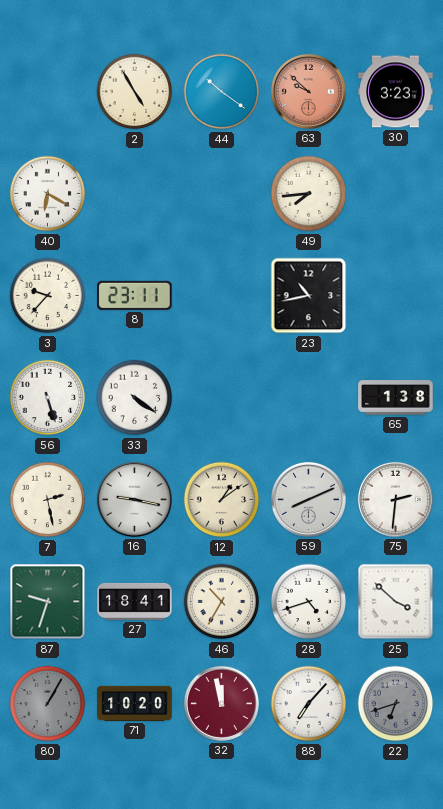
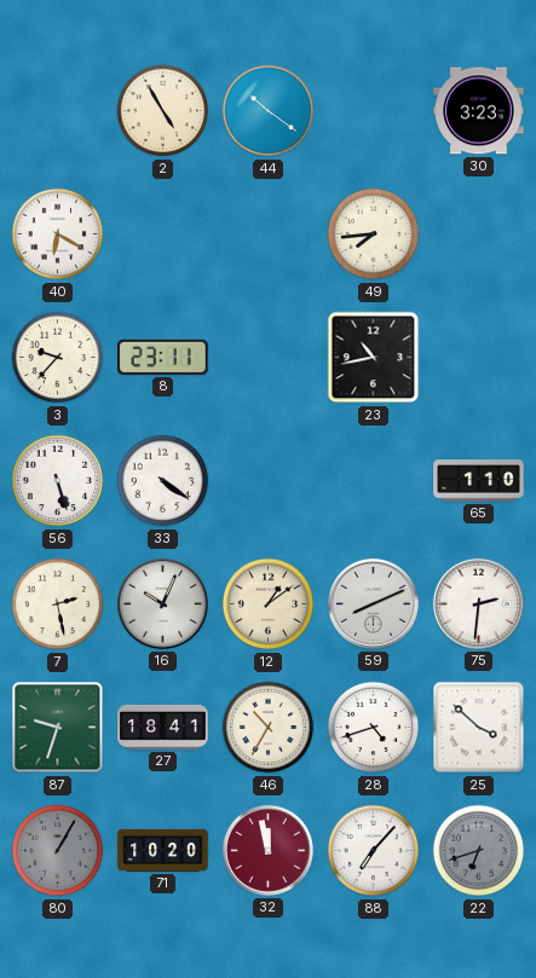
63: 9:52 -> none (308, 91)
65: 1:38 -> 1:10 (479, 481)
16: 9:17 -> 10:04 (162, 603)
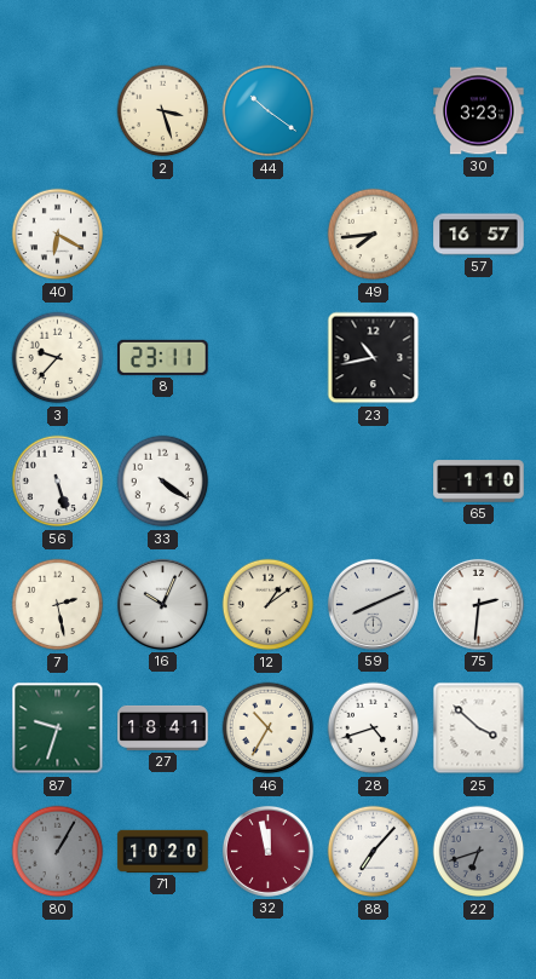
2: 4:55 -> 3:27 (163, 111)
57: none -> 16:57 (479, 235)
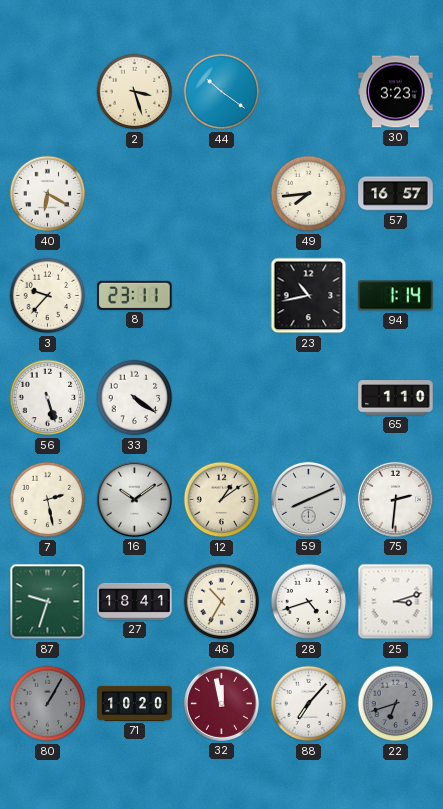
94: none -> 1:14 (396, 296)
16: 10:04 -> 10:09 (134, 499)
25: 3:52 -> 3:12 (396, 602)
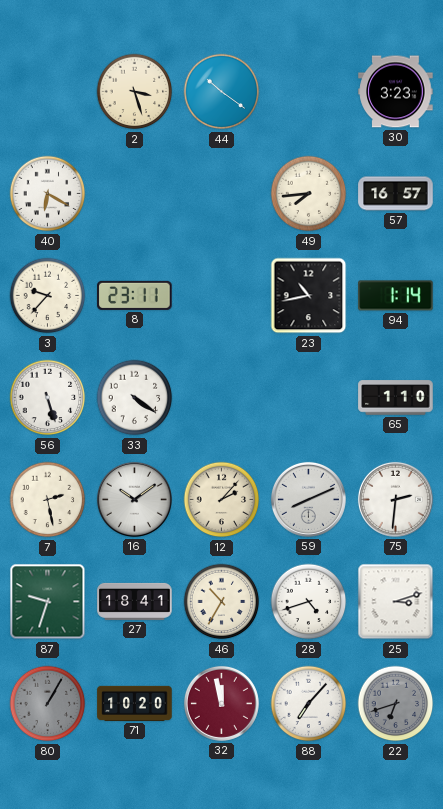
12: 1:09 -> 2:07 (222, 500)
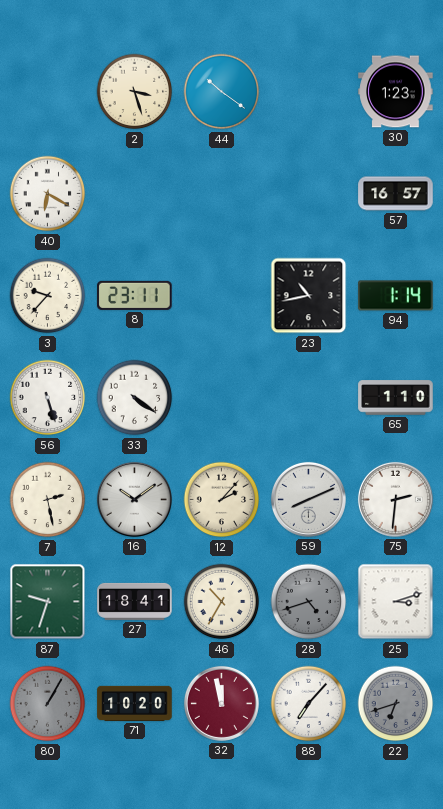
30: 3:23 -> 1:23 (396, 92)
49: 7:44 -> none (309, 194)
28 dial: white -> grey (309, 602)
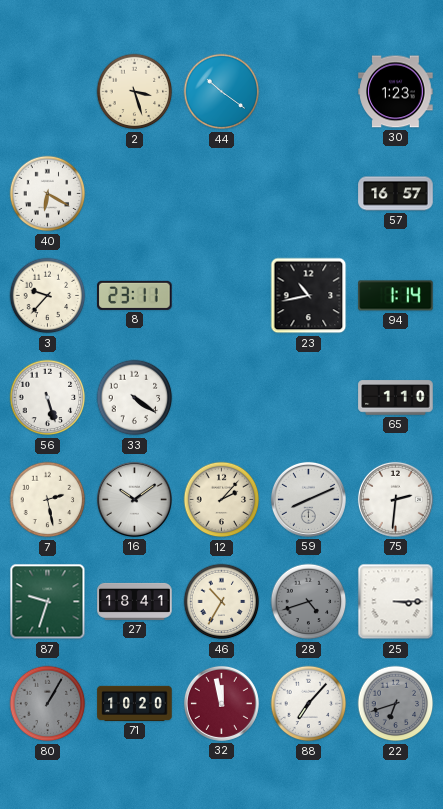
25: 3:12 -> 3:15 (396, 602)
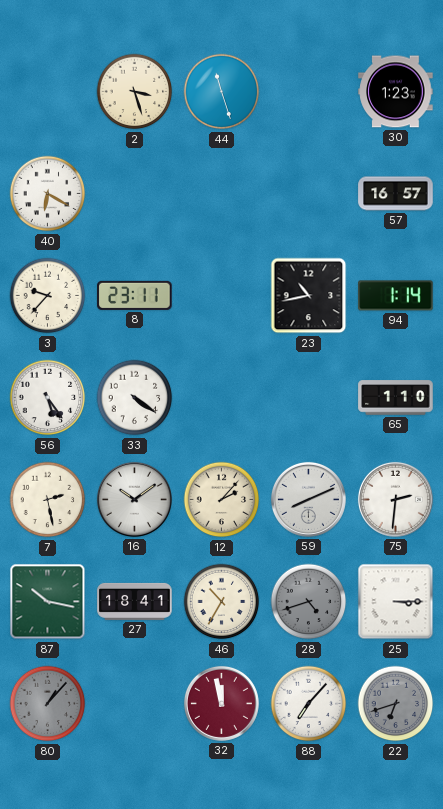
44: 10:21 -> 11:27 (222, 92)
56: 5:27 -> 5:24 (48, 398)
87: 9:33 -> 10:17 (48, 602)
80: 1:05 -> 1:07 (48, 704)
71: 10:20 -> none (135, 703)
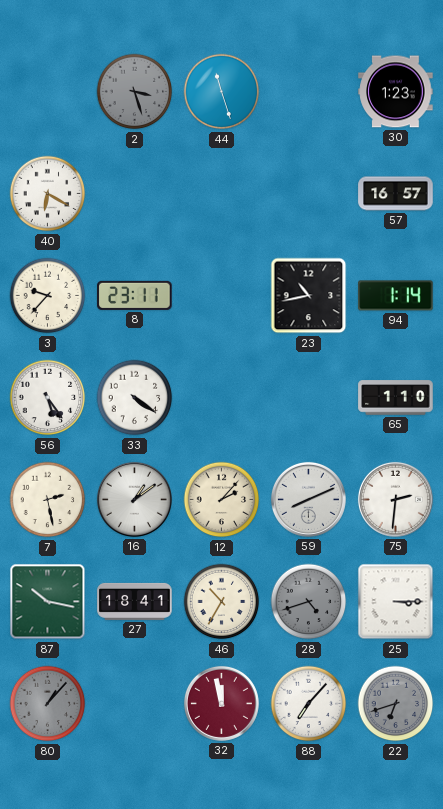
2 dial: cream -> grey (135, 92)
16: 10:09 -> 1:09 (134, 499)
